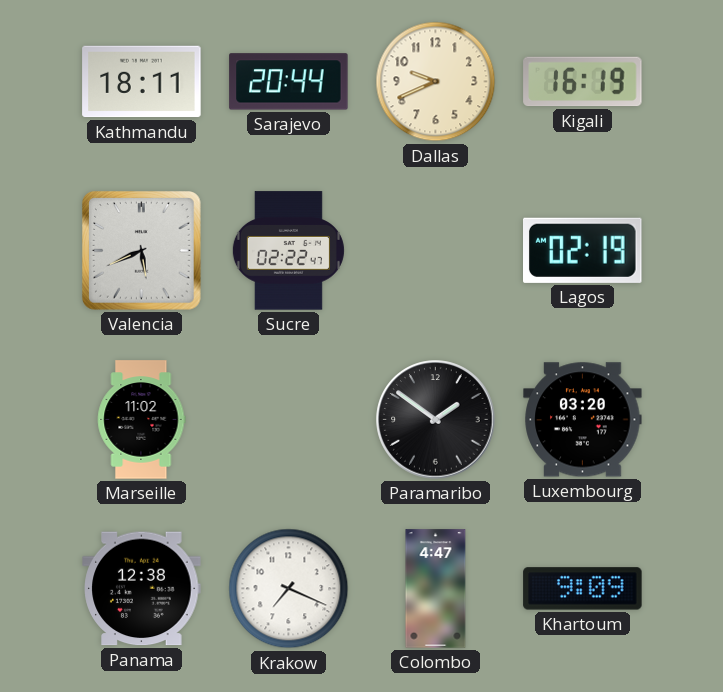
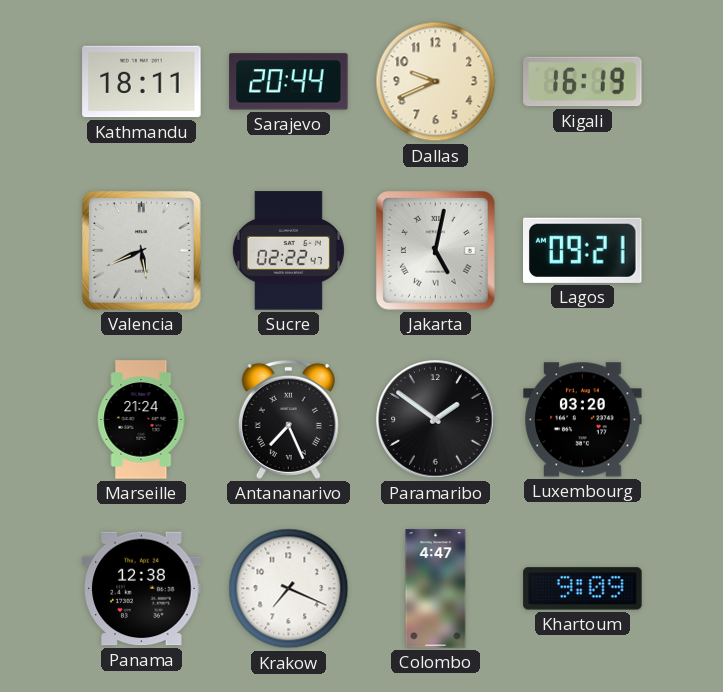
Jakarta: none -> 5:02 (436, 251)
Lagos: 02:19 -> 09:21 (583, 250)
Marseille: 11:02 -> 21:24 (142, 420)
Antananarivo: none -> 7:26 (288, 419)
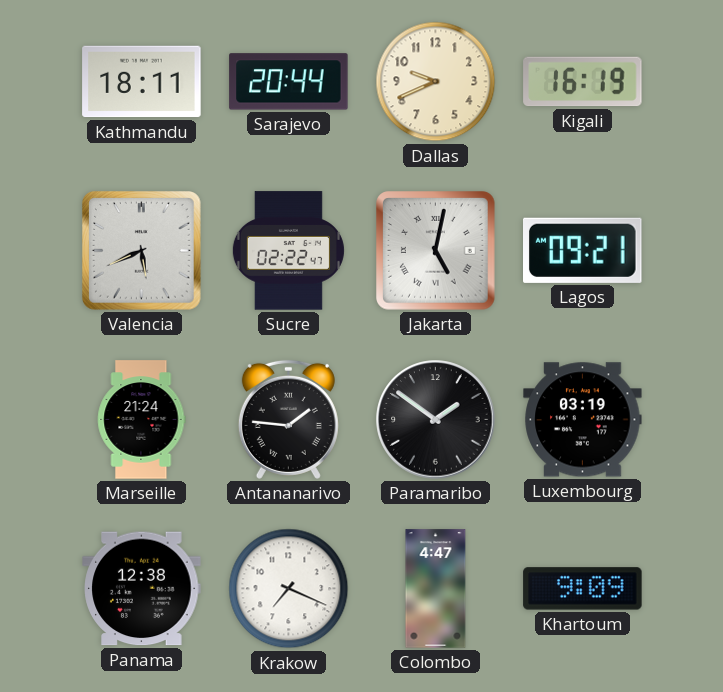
Antananarivo: 7:26 -> 1:46 (288, 419)
Luxembourg: 03:20 -> 03:19 (583, 420)
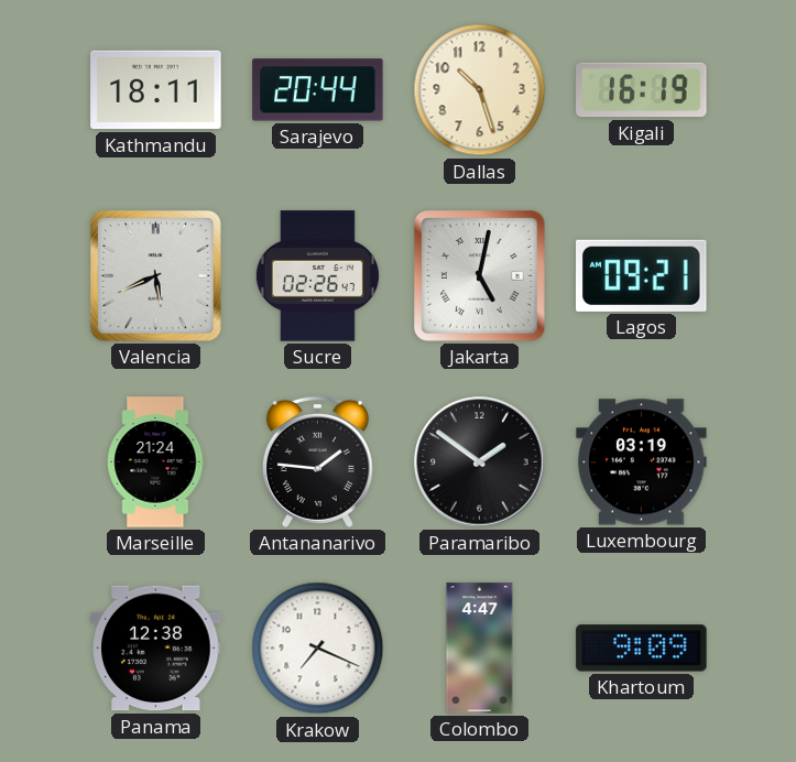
Dallas: 9:41 -> 10:27 (480, 90)
Sucre: 02:22 -> 02:26 (317, 276)
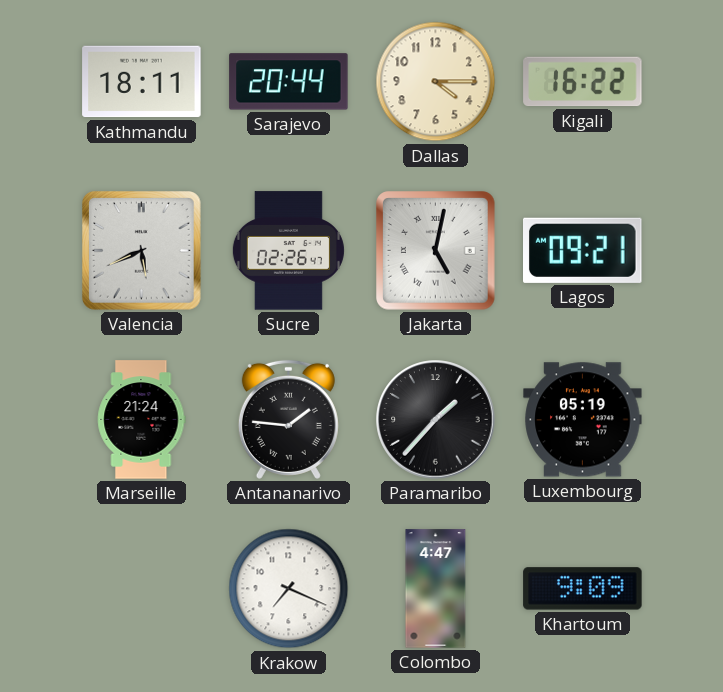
Dallas: 10:27 -> 4:15 (436, 82)
Kigali: 16:19 -> 16:22 (583, 82)
Paramaribo: 1:51 -> 1:37 (436, 420)
Luxembourg: 03:19 -> 05:19 (583, 420)
Panama: 12:38 -> none (156, 649)
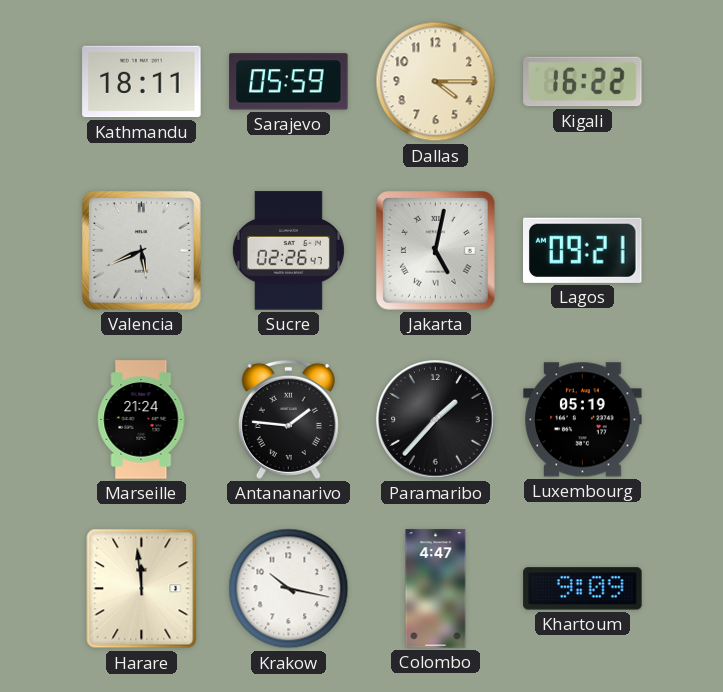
Sarajevo: 20:44 -> 05:59 (289, 82)
Harare: none -> 11:59 (142, 589)
Krakow: 7:19 -> 10:17 (289, 589)
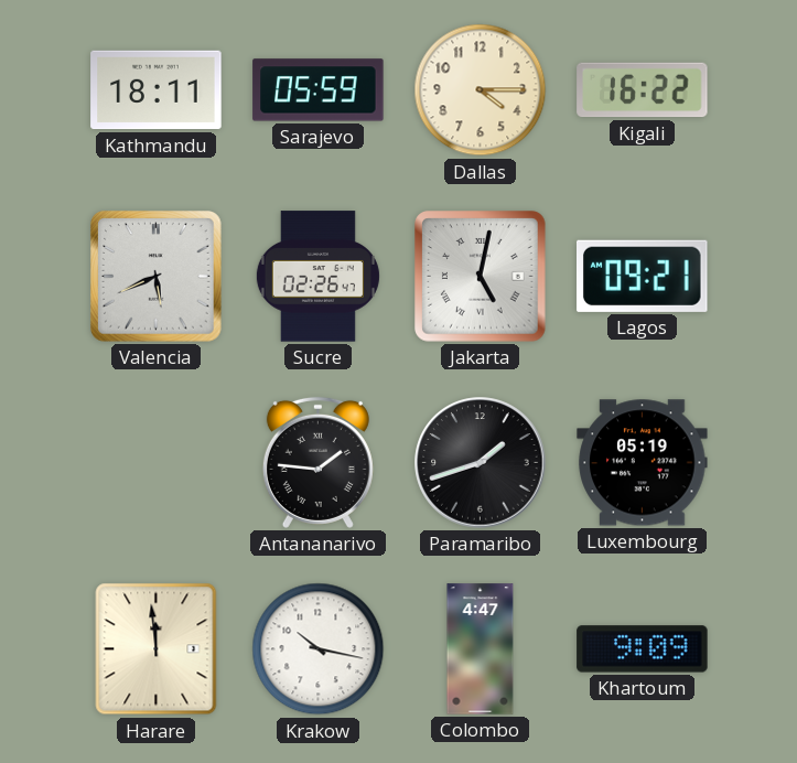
Marseille: 21:24 -> none (142, 420)
Paramaribo: 1:37 -> 1:42 (481, 463)
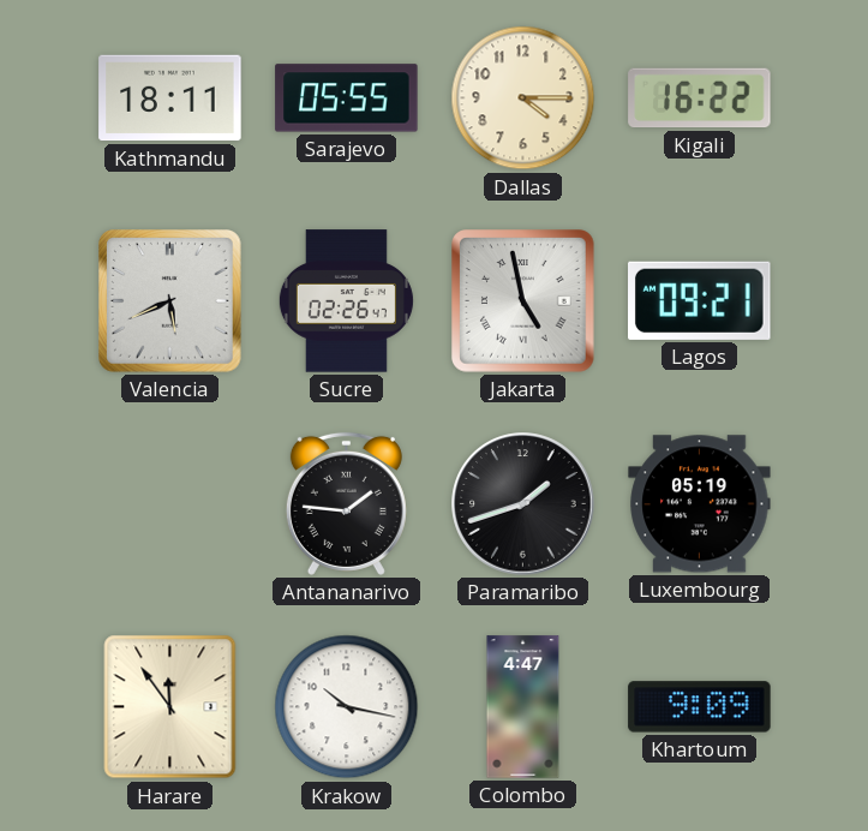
Sarajevo: 05:59 -> 05:55 (347, 98)
Jakarta: 5:02 -> 4:58 (523, 301)
Harare: 11:59 -> 11:54 (170, 707)
